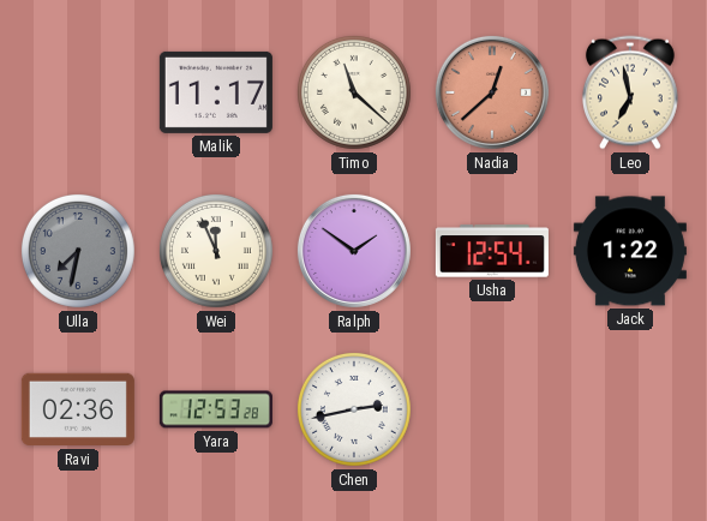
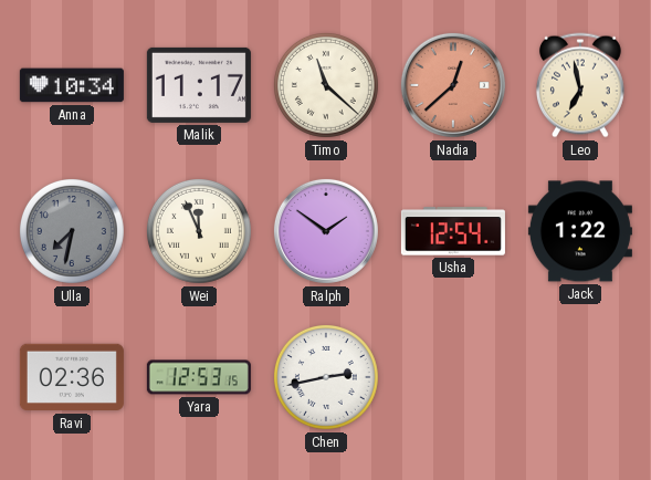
Anna: none -> 10:34 (72, 85)
Yara: 12:53:28 -> 12:53:15 (199, 377)
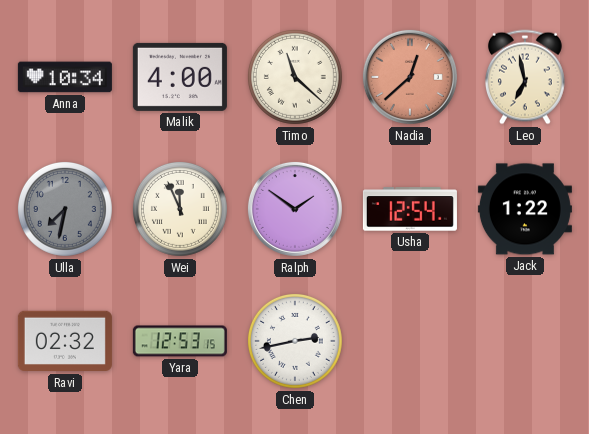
Malik: 11:17 -> 4:00 (180, 77)
Ravi: 02:36 -> 02:32 (65, 341)
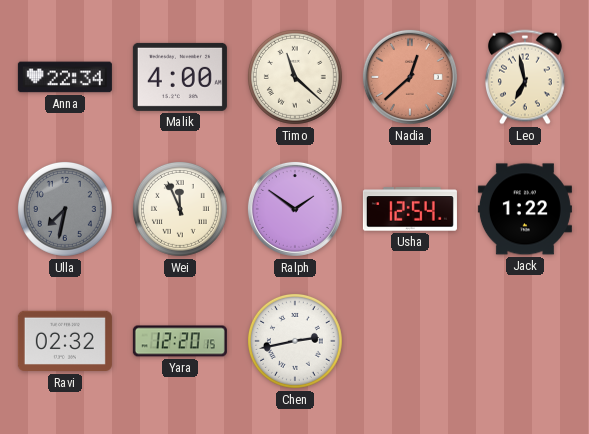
Anna: 10:34 -> 22:34 (65, 77)
Yara: 12:53 -> 12:20 (180, 341)
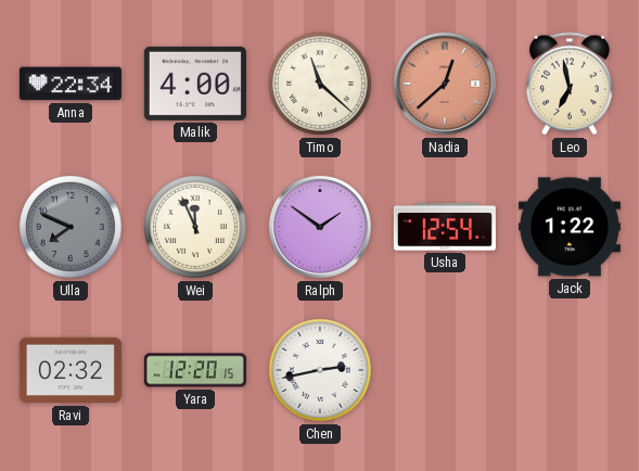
Ulla: 7:32 -> 7:49 (71, 227)
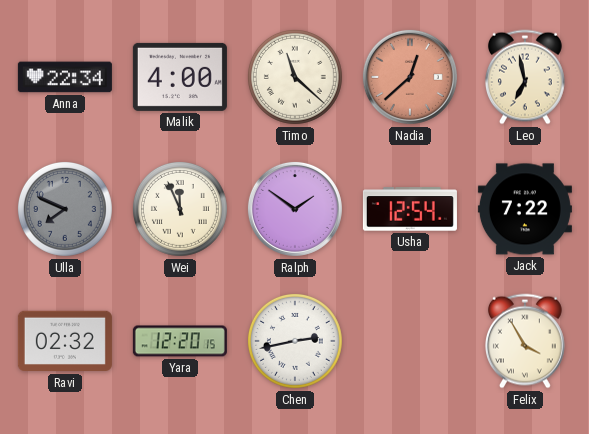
Jack: 1:22 -> 7:22 (525, 209)
Felix: none -> 3:55 (525, 341)
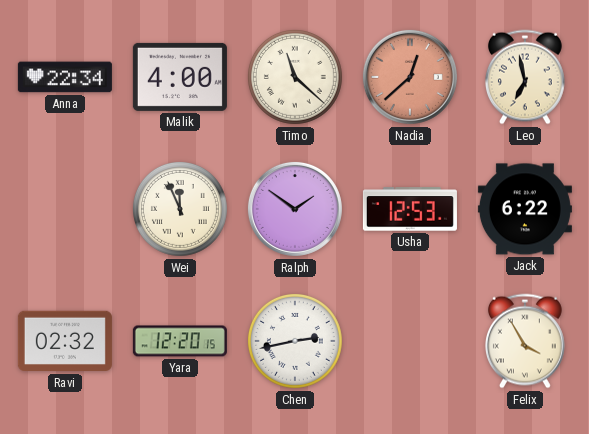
Ulla: 7:49 -> none (65, 209)
Usha: 12:54 -> 12:53 (410, 209)
Jack: 7:22 -> 6:22 (525, 209)
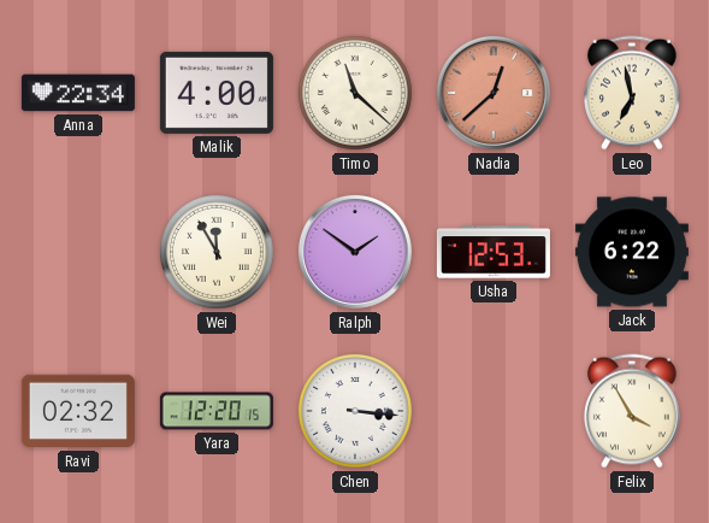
Wei: 11:56 -> 11:55 (217, 252)
Chen: 2:43 -> 3:16 (355, 411)
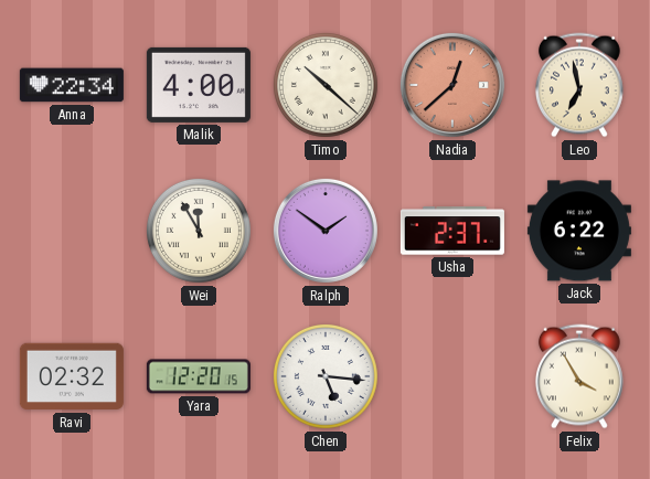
Timo: 11:22 -> 10:22 (326, 85)
Usha: 12:53 -> 2:37 (452, 231)
Chen: 3:16 -> 5:16 (326, 376)
